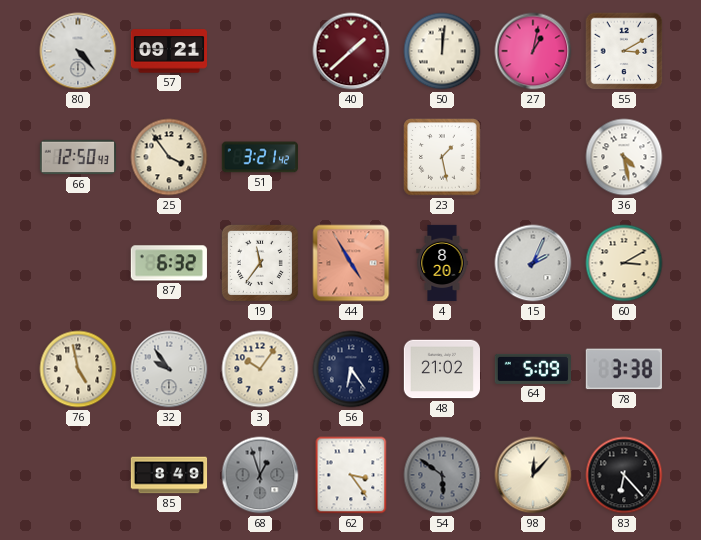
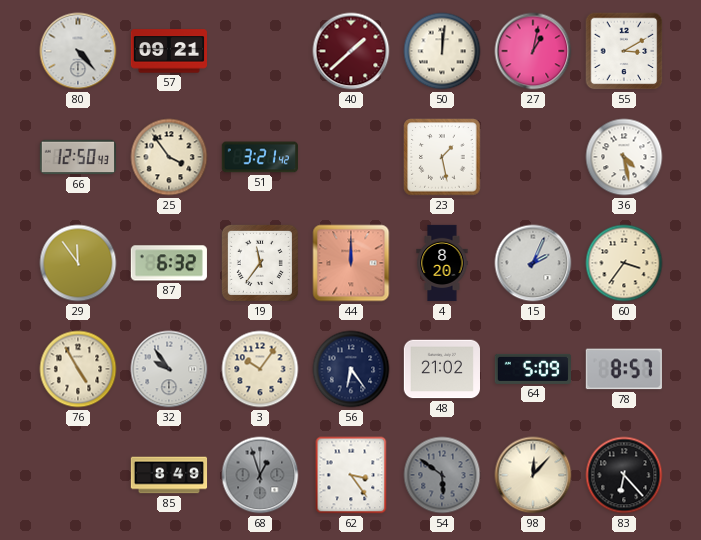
29: none -> 11:54 (78, 263)
44: 4:55 -> 12:00 (351, 263)
60: 3:10 -> 3:36 (624, 263)
76: 4:58 -> 4:55 (78, 369)
78: 3:38 -> 8:57 (624, 369)
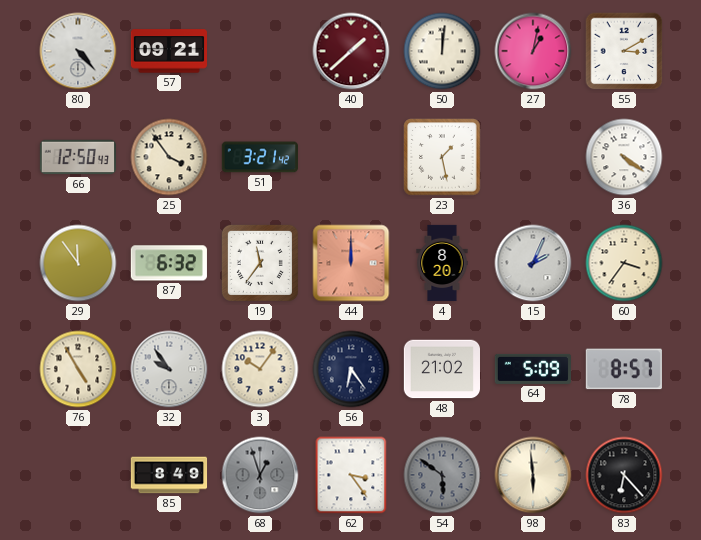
36: 4:28 -> 4:21 (624, 157)
98: 12:07 -> 5:59 (533, 475)
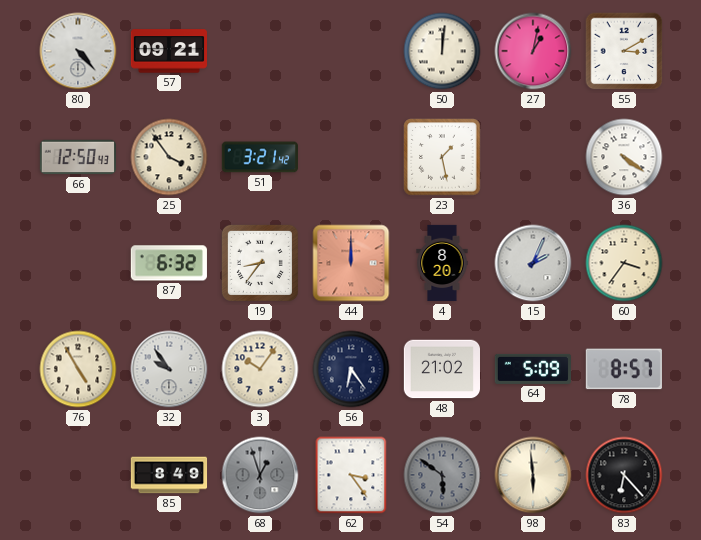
40: 1:38 -> none (351, 51)
29: 11:54 -> none (78, 263)
19: 11:36 -> 8:36 (260, 263)
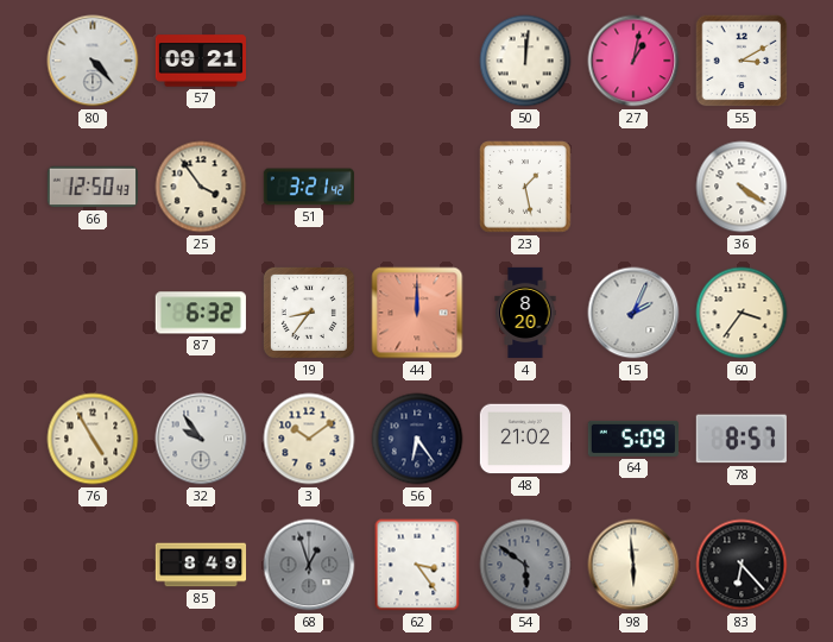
3: 10:06 -> 10:09 (309, 439)
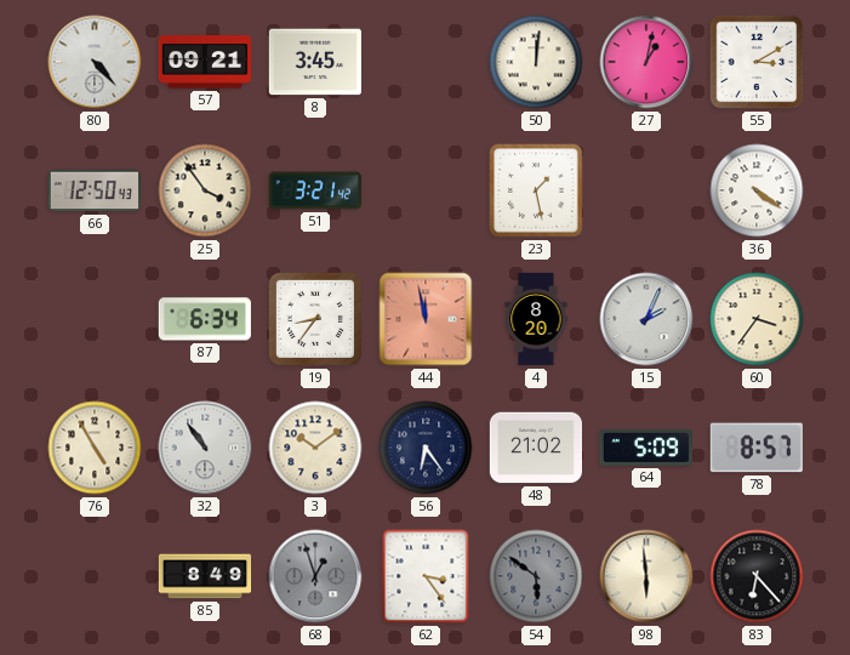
8: none -> 3:45 (314, 62)
87: 6:32 -> 6:34 (205, 319)
44: 12:00 -> 11:58 (426, 319)
32: 9:54 -> 10:54 (205, 448)
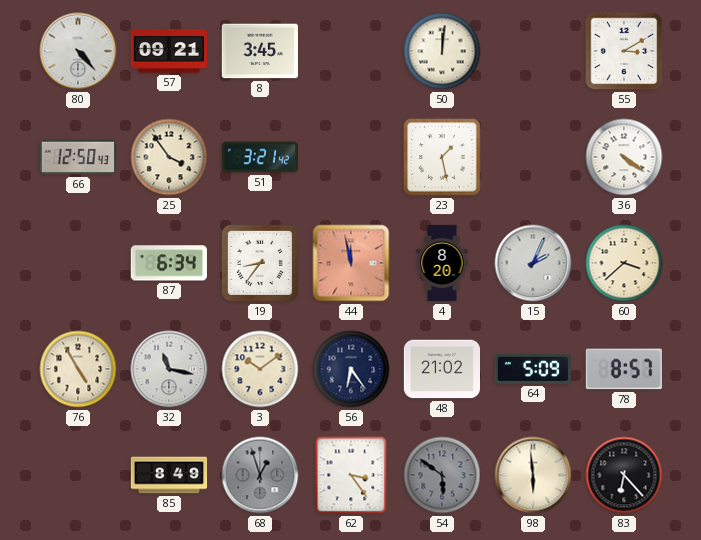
27: 1:02 -> none (646, 62)
60: 3:36 -> 3:38 (624, 263)
32: 10:54 -> 11:17 (169, 369)
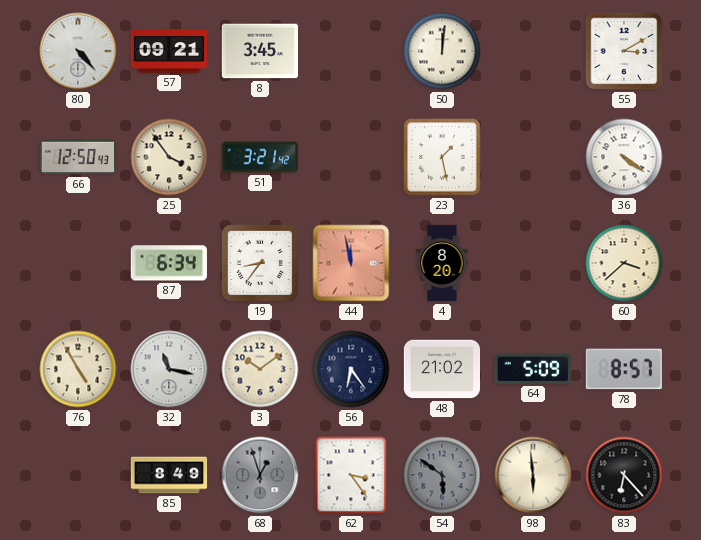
15: 2:04 -> none (533, 263)
